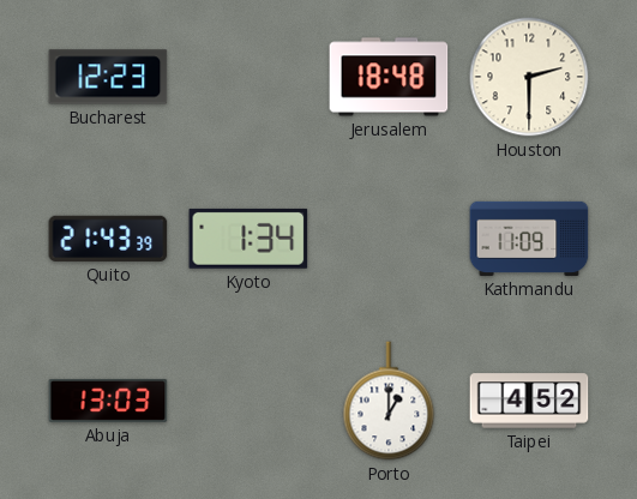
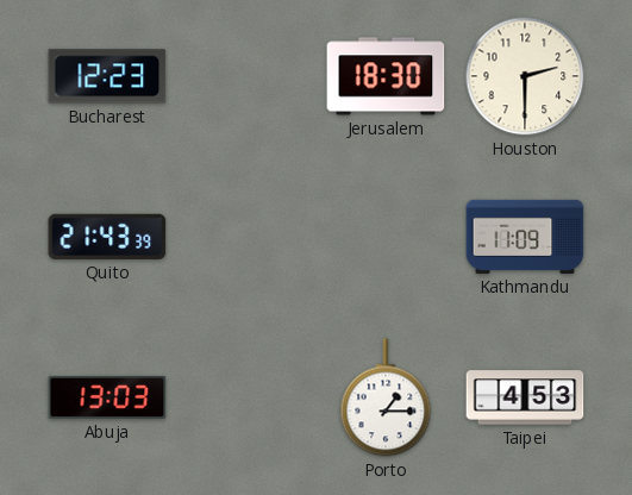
Jerusalem: 18:48 -> 18:30 (386, 76)
Kyoto: 1:34 -> none (248, 239)
Porto: 1:00 -> 1:15 (386, 397)
Taipei: 4:52 -> 4:53 (525, 397)
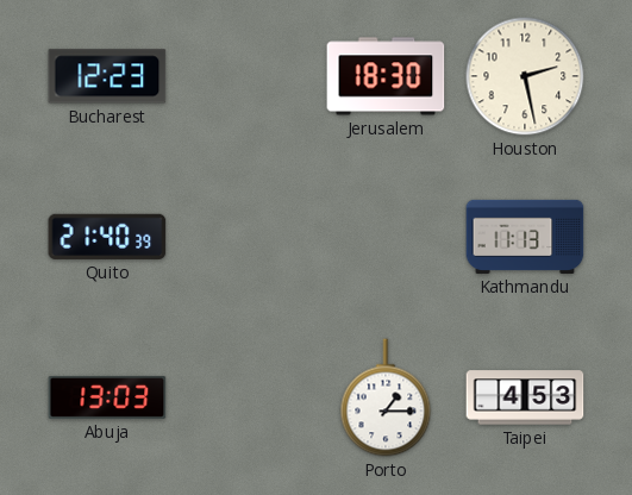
Houston: 2:30 -> 2:28 (525, 76)
Quito: 21:43 -> 21:40 (107, 237)
Kathmandu: 11:09 -> 11:13 (525, 237)
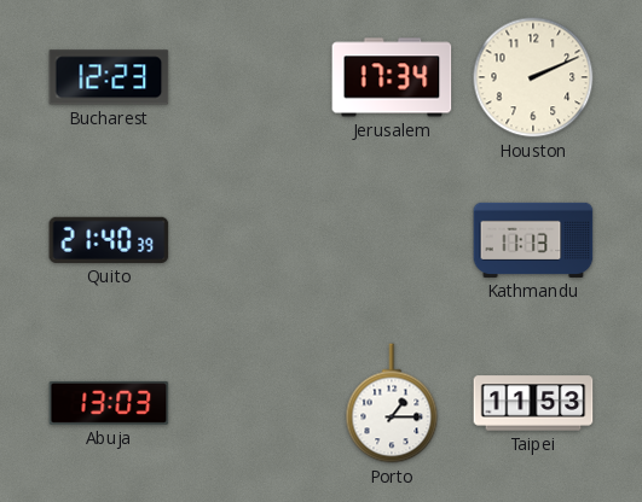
Jerusalem: 18:30 -> 17:34 (392, 77)
Houston: 2:28 -> 2:11 (533, 77)
Taipei: 4:53 -> 11:53 (533, 403)
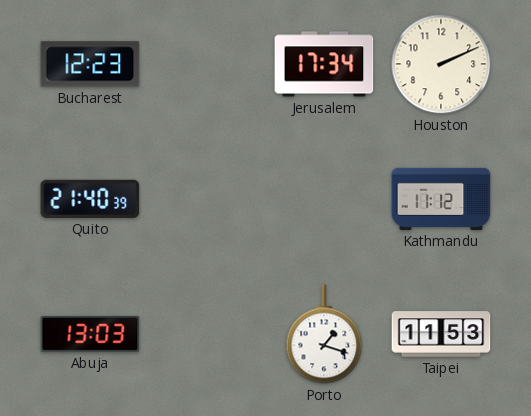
Kathmandu: 11:13 -> 11:12 (441, 199)
Porto: 1:15 -> 1:18 (324, 334)
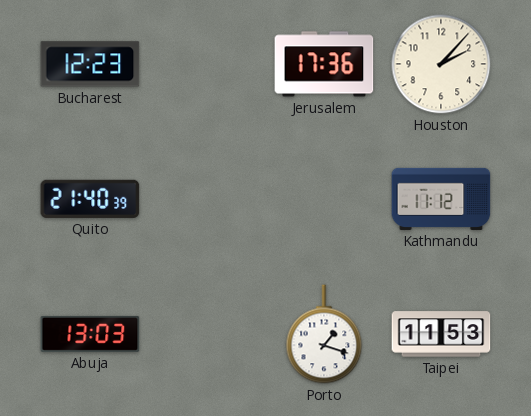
Jerusalem: 17:34 -> 17:36 (324, 64)
Houston: 2:11 -> 2:07 (441, 64)
